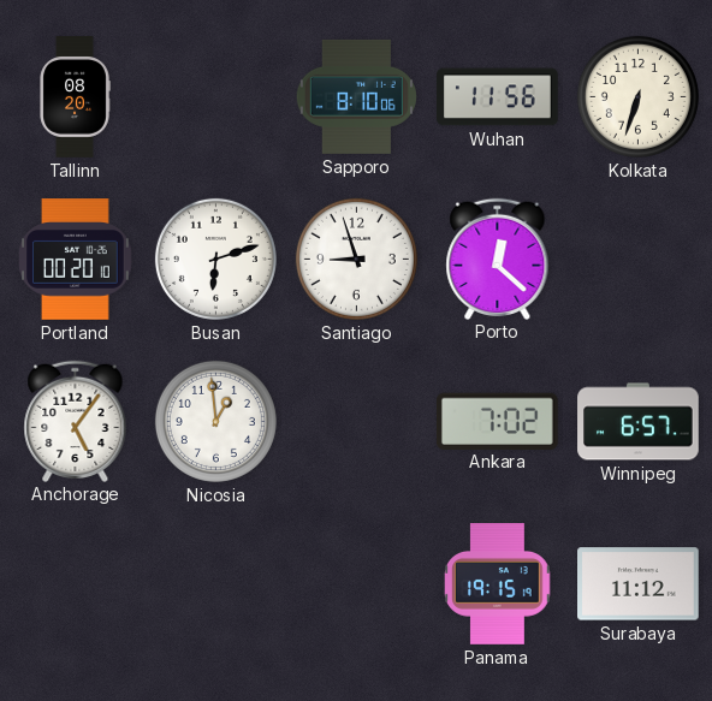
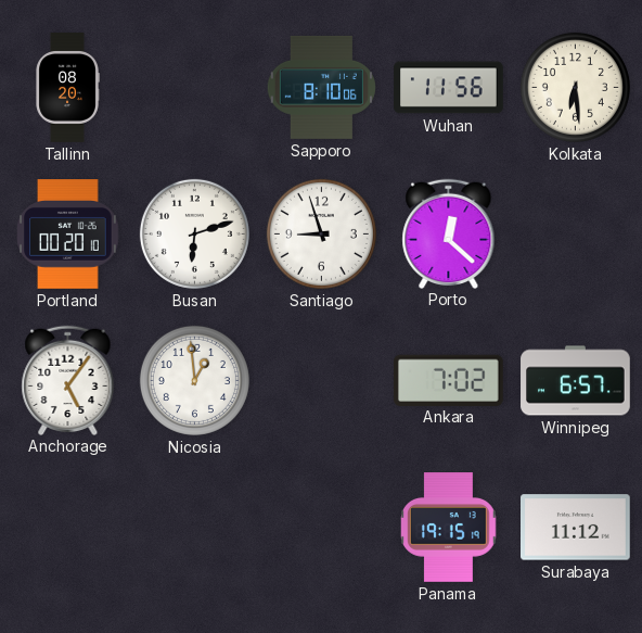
Kolkata: 6:33 -> 6:29 (575, 87)
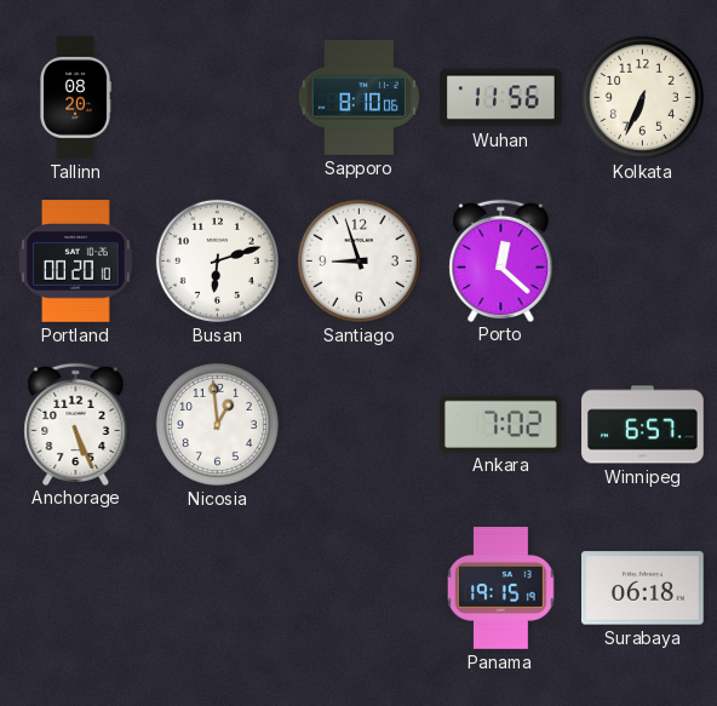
Kolkata: 6:29 -> 6:34 (642, 97)
Anchorage: 5:06 -> 5:26 (76, 424)
Surabaya: 11:12 -> 06:18 (643, 589)
